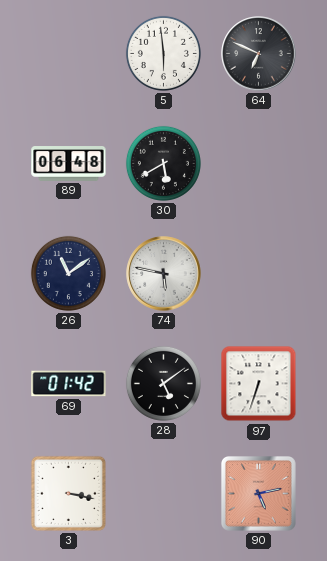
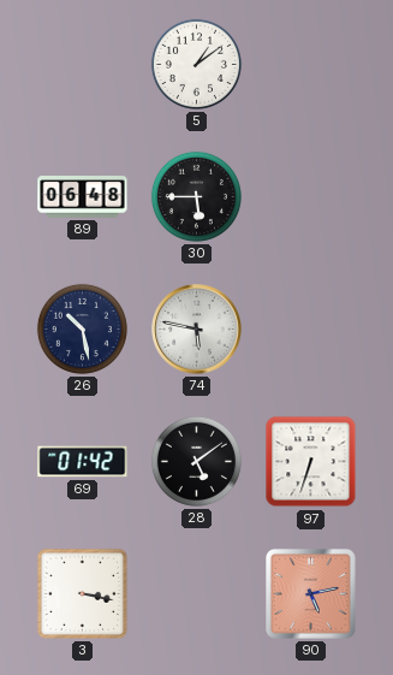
5: 5:59 -> 1:09 (196, 64)
64: 6:49 -> none (259, 54)
30: 5:40 -> 5:45 (196, 196)
26: 11:09 -> 10:28 (82, 328)
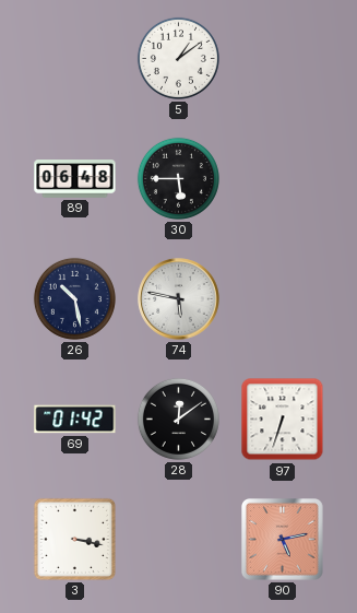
28: 5:09 -> 12:09 (178, 419)
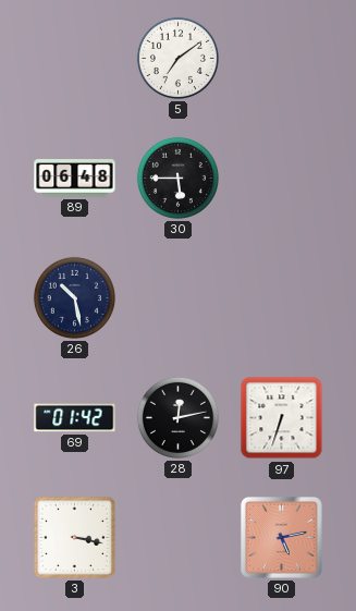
5: 1:09 -> 7:09 (177, 58)
74: 5:47 -> none (179, 299)
28: 12:09 -> 12:13 (177, 417)
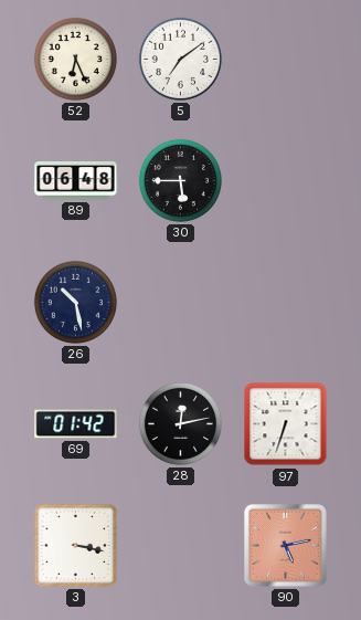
52: none -> 6:26 (75, 59)
